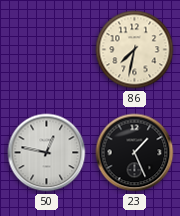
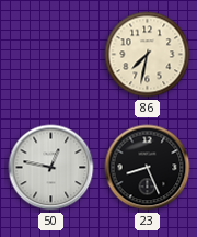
23: 1:26 -> 8:26 (148, 168)
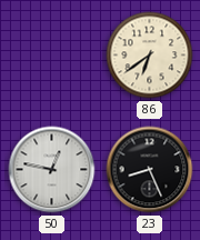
86: 7:32 -> 6:39 (150, 56)
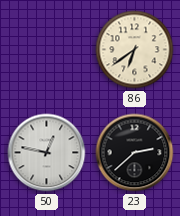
23: 8:26 -> 2:38 (135, 153)
